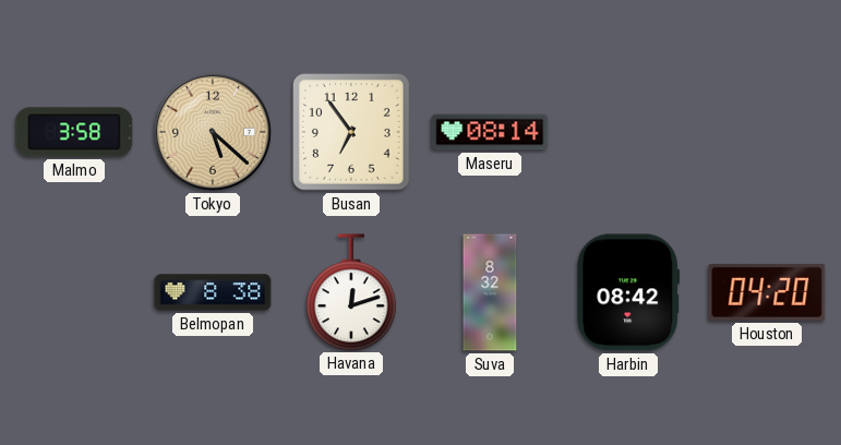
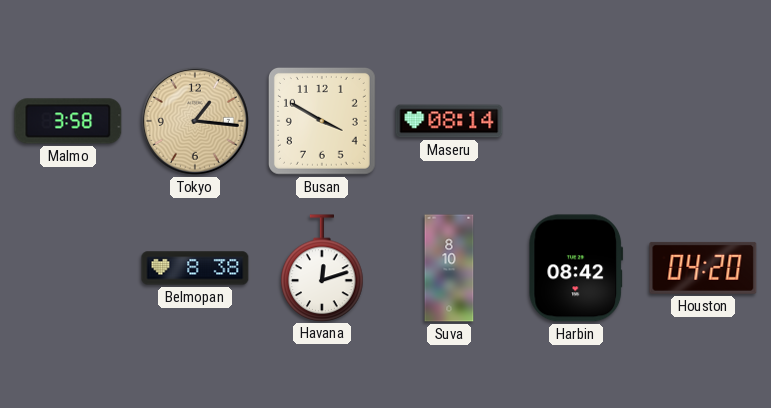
Tokyo: 5:22 -> 1:16 (195, 121)
Busan: 6:54 -> 3:50 (322, 121)
Suva: 8:32 -> 8:10 (449, 268)
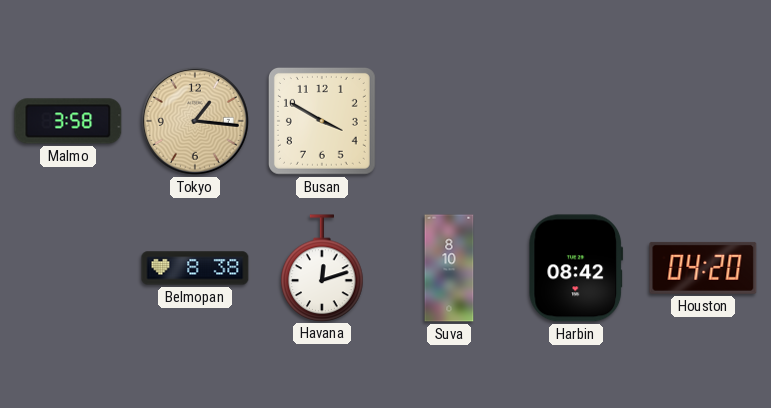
Maseru: 08:14 -> none (449, 121)
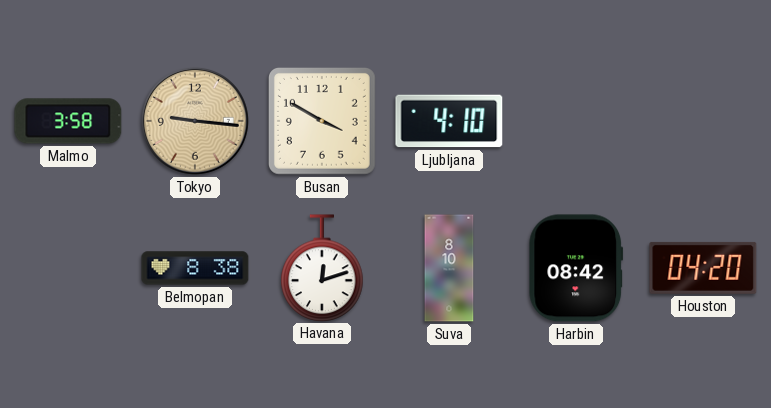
Tokyo: 1:16 -> 9:16 (195, 121)
Ljubljana: none -> 4:10 (449, 121)
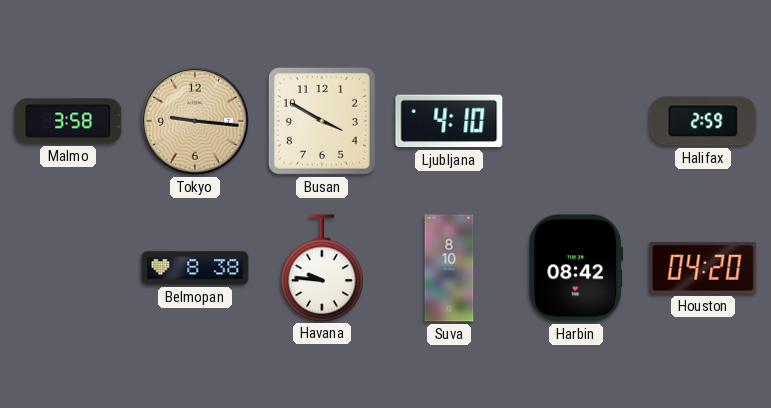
Halifax: none -> 2:59 (703, 121)
Havana: 12:12 -> 9:46 (322, 268)
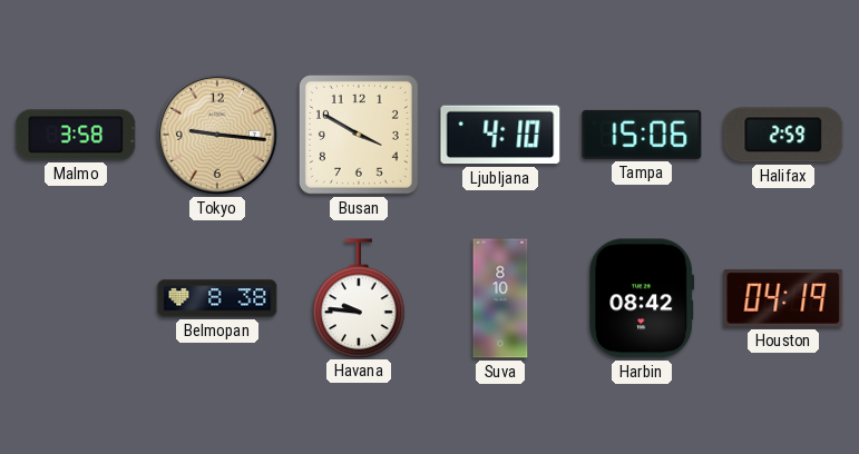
Tampa: none -> 15:06 (642, 135)
Houston: 04:20 -> 04:19 (783, 298)
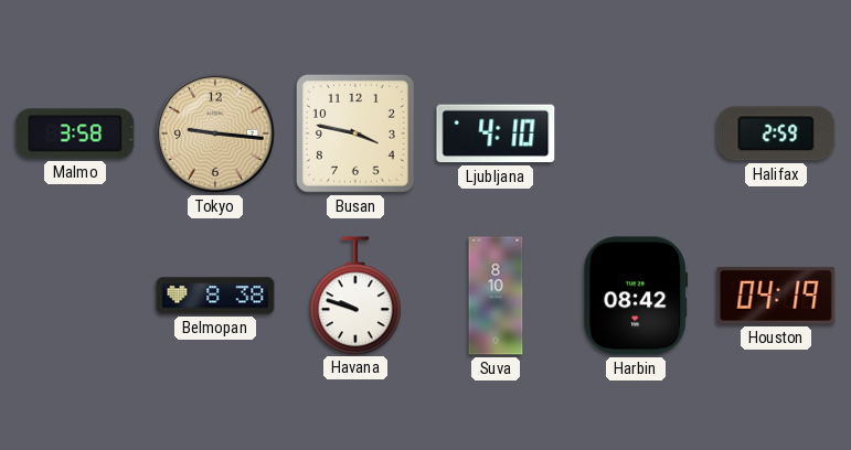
Busan: 3:50 -> 3:47 (355, 133)
Tampa: 15:06 -> none (642, 135)
Havana: 9:46 -> 9:48 (355, 296)
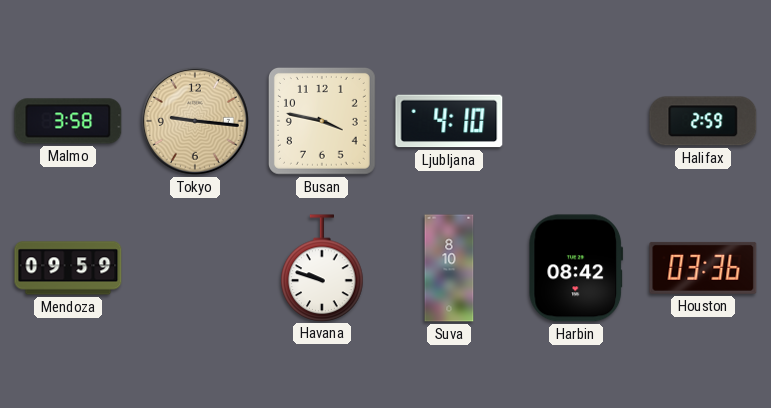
Mendoza: none -> 09:59 (68, 268)
Belmopan: 8:38 -> none (215, 296)
Houston: 04:19 -> 03:36 (703, 268)
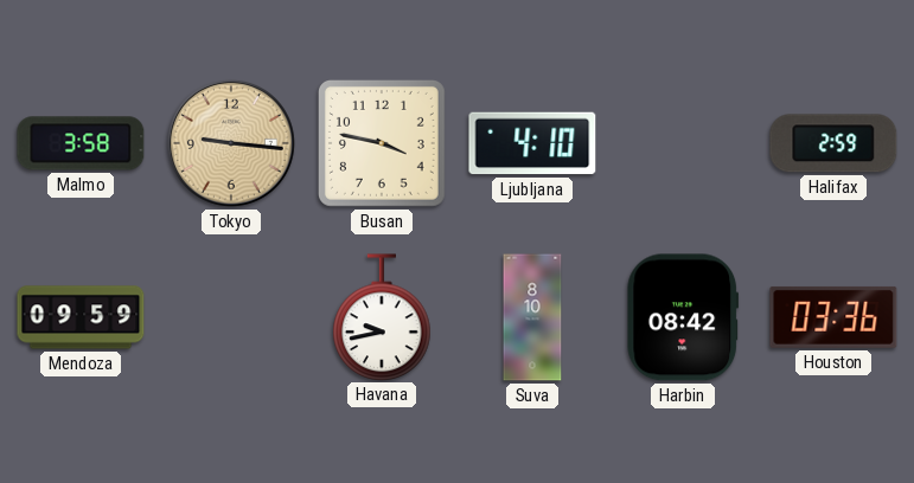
Havana: 9:48 -> 9:43 (382, 317)
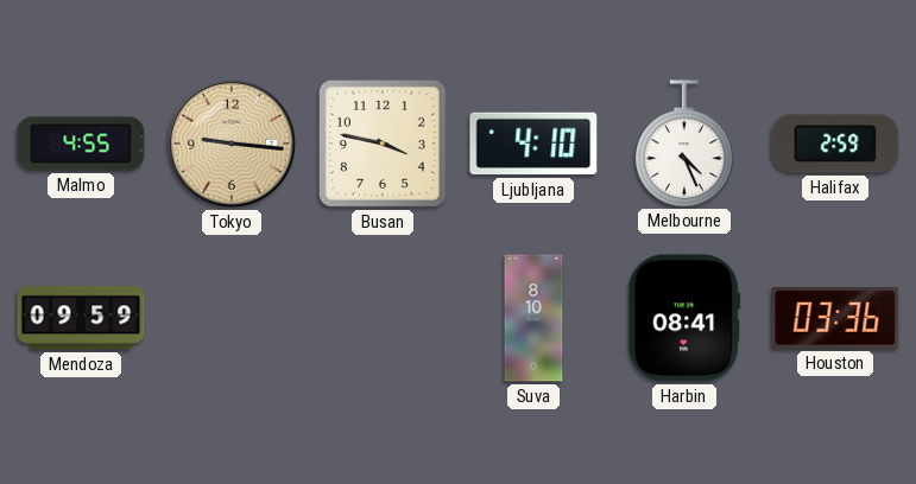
Malmo: 3:58 -> 4:55 (81, 144)
Melbourne: none -> 4:26 (684, 144)
Havana: 9:43 -> none (382, 317)
Harbin: 08:42 -> 08:41 (684, 318)
